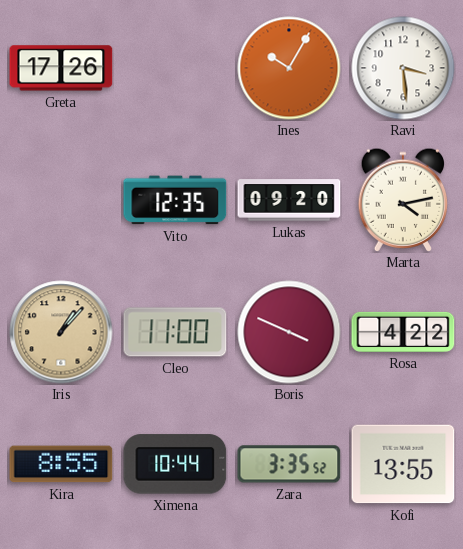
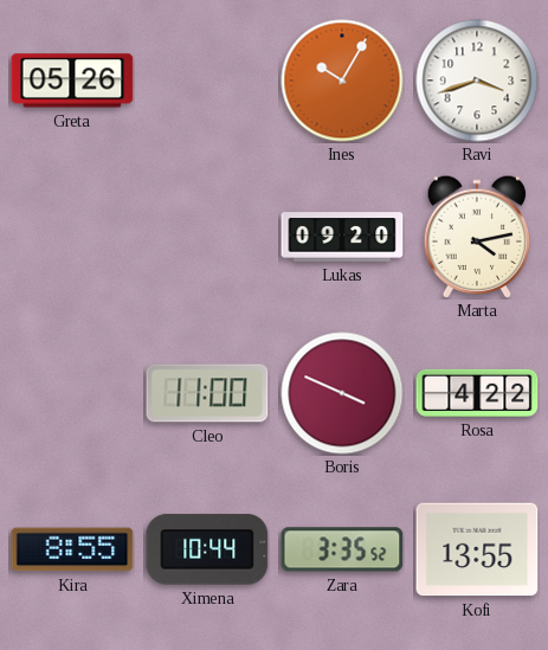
Greta: 17:26 -> 05:26 (72, 81)
Ravi: 3:29 -> 3:42 (477, 81)
Vito: 12:35 -> none (175, 200)
Iris: 1:07 -> none (61, 332)
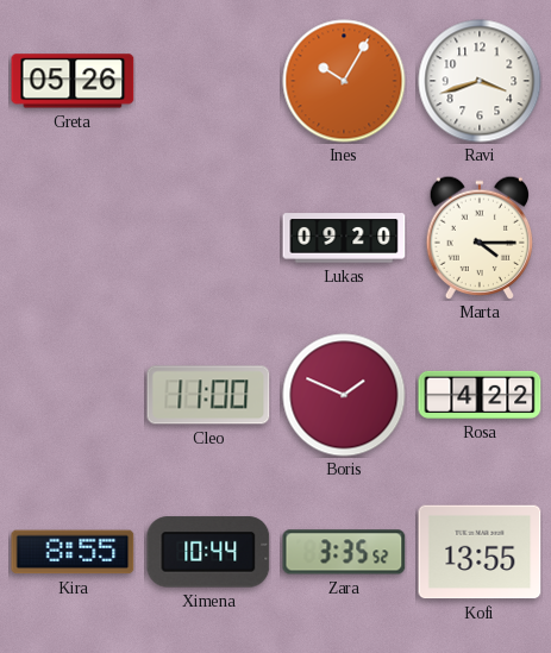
Marta: 4:13 -> 4:15 (480, 237)
Boris: 3:49 -> 1:49 (344, 395)
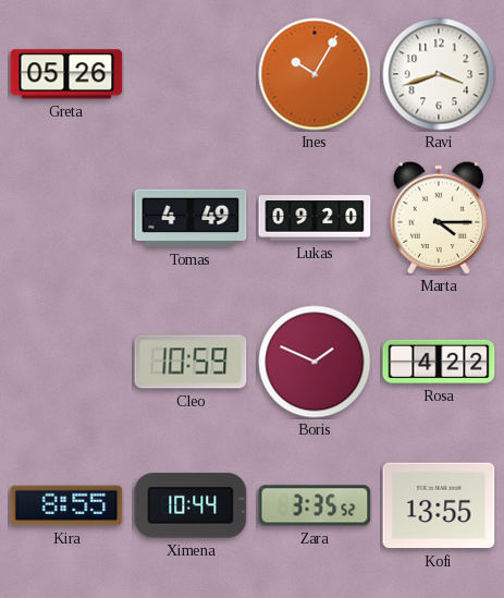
Tomas: none -> 4:49 (190, 218)
Cleo: 11:00 -> 10:59 (190, 362)
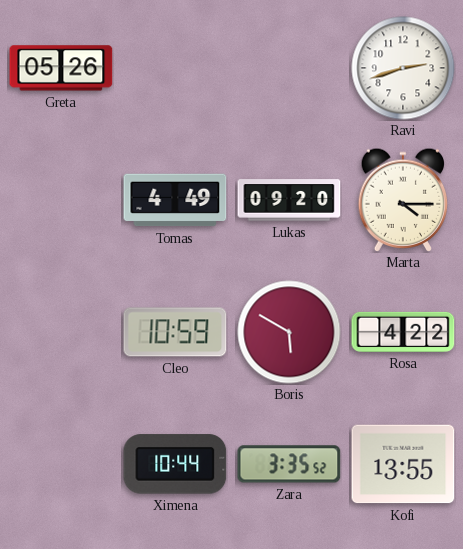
Ines: 10:05 -> none (315, 74)
Ravi: 3:42 -> 2:42 (403, 68)
Boris: 1:49 -> 5:50 (289, 332)
Kira: 8:55 -> none (66, 505)
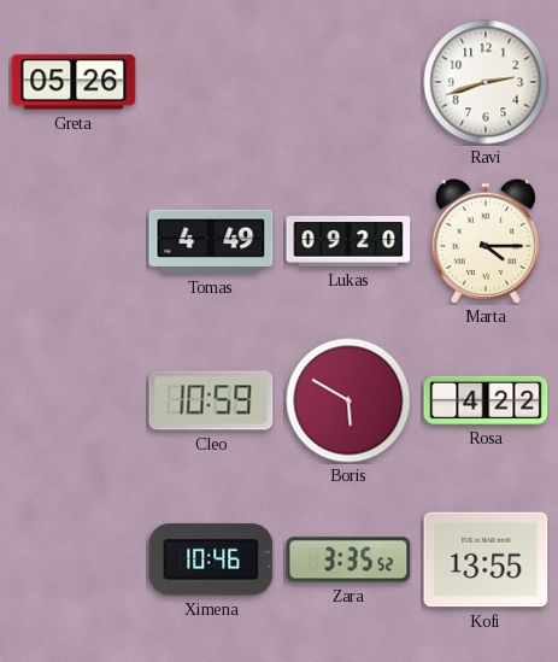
Ximena: 10:44 -> 10:46 (211, 560)
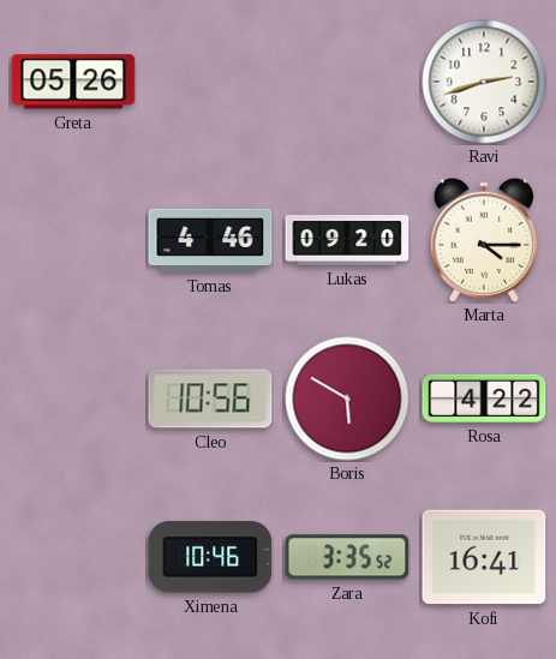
Tomas: 4:49 -> 4:46 (210, 240)
Cleo: 10:59 -> 10:56 (210, 399)
Kofi: 13:55 -> 16:41 (484, 557)
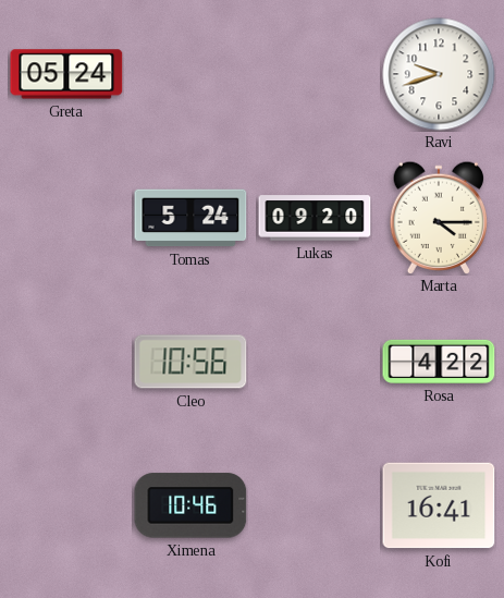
Greta: 05:26 -> 05:24 (66, 74)
Ravi: 2:42 -> 9:42 (439, 74)
Tomas: 4:46 -> 5:24 (190, 218)
Boris: 5:50 -> none (347, 399)
Zara: 3:35 -> none (347, 557)
